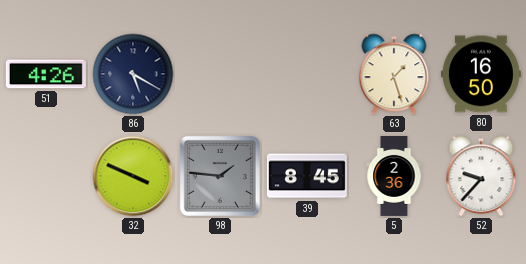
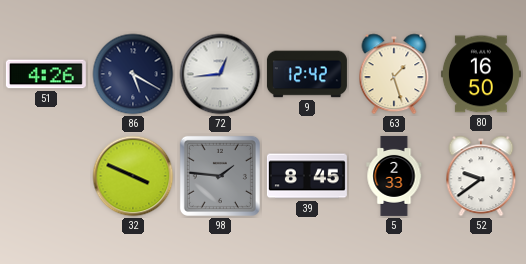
72: none -> 12:44 (220, 74)
9: none -> 12:42 (307, 74)
5: 2:36 -> 2:33 (394, 176)
52: 9:37 -> 9:39 (481, 176)
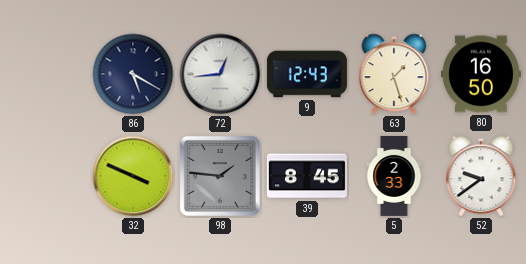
51: 4:26 -> none (46, 74)
9: 12:42 -> 12:43 (307, 74)
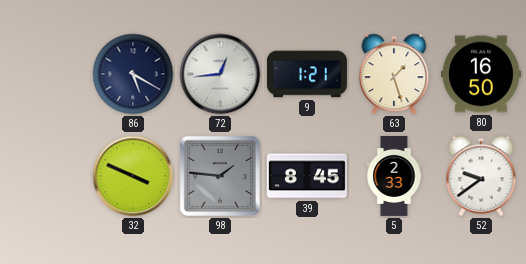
9: 12:43 -> 1:21 (307, 74)
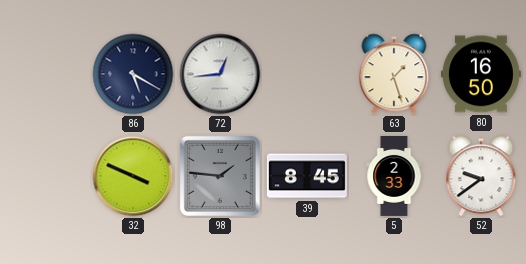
9: 1:21 -> none (307, 74)
